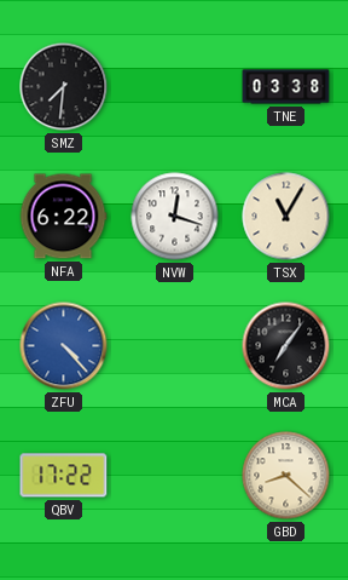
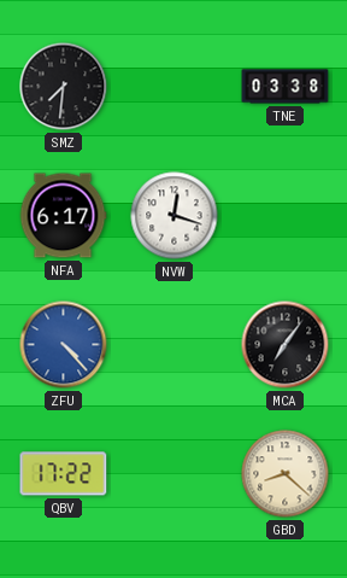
NFA: 6:22 -> 6:17 (63, 216)
TSX: 11:05 -> none (286, 217)
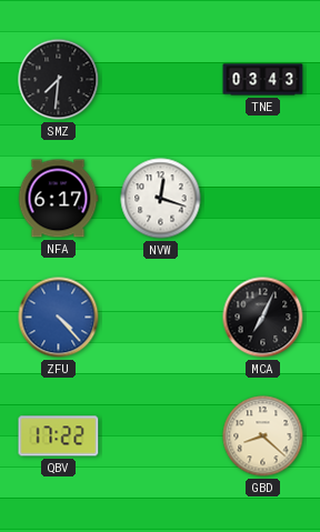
TNE: 03:38 -> 03:43 (263, 80)
MCA: 7:06 -> 7:04 (263, 318)
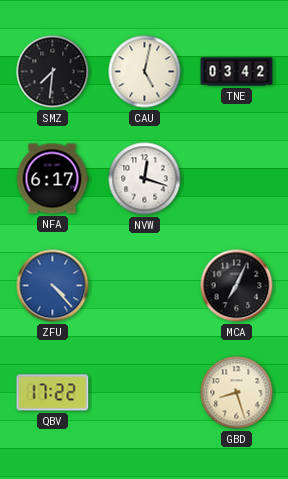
CAU: none -> 5:02 (145, 72)
TNE: 03:43 -> 03:42 (237, 72)
GBD: 8:22 -> 8:27 (237, 393)
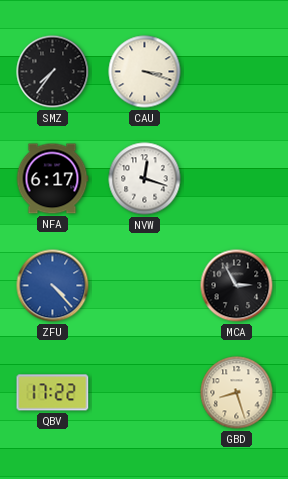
SMZ: 7:31 -> 7:36 (53, 72)
CAU: 5:02 -> 3:18 (145, 72)
TNE: 03:42 -> none (237, 72)
MCA: 7:04 -> 2:55 (237, 286)
